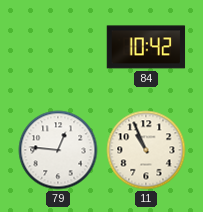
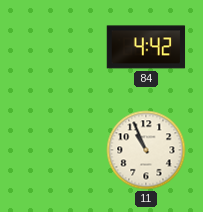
84: 10:42 -> 4:42 (146, 47)
79: 12:46 -> none (58, 150)
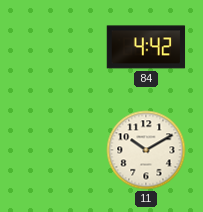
11: 10:56 -> 10:10 (146, 150)
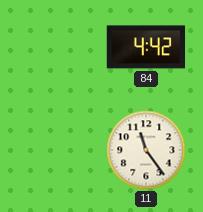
11: 10:10 -> 11:24 (146, 150)
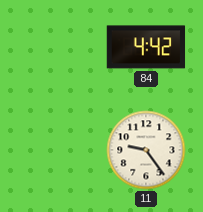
11: 11:24 -> 9:24 (146, 150)
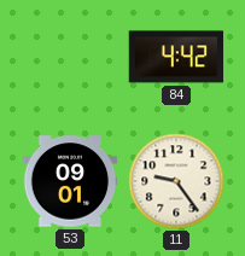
53: none -> 09:01 (70, 181)
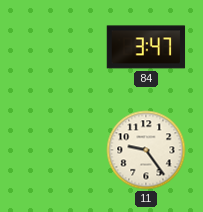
84: 4:42 -> 3:47 (146, 47)
53: 09:01 -> none (70, 181)
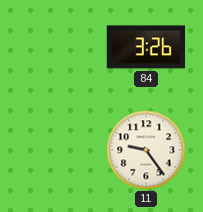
84: 3:47 -> 3:26 (146, 47)
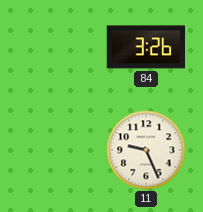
11: 9:24 -> 9:26 (146, 150)
